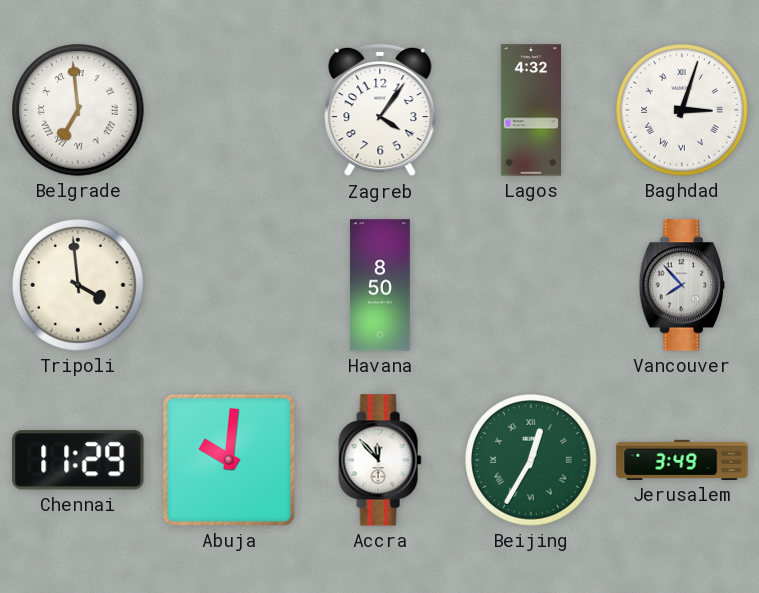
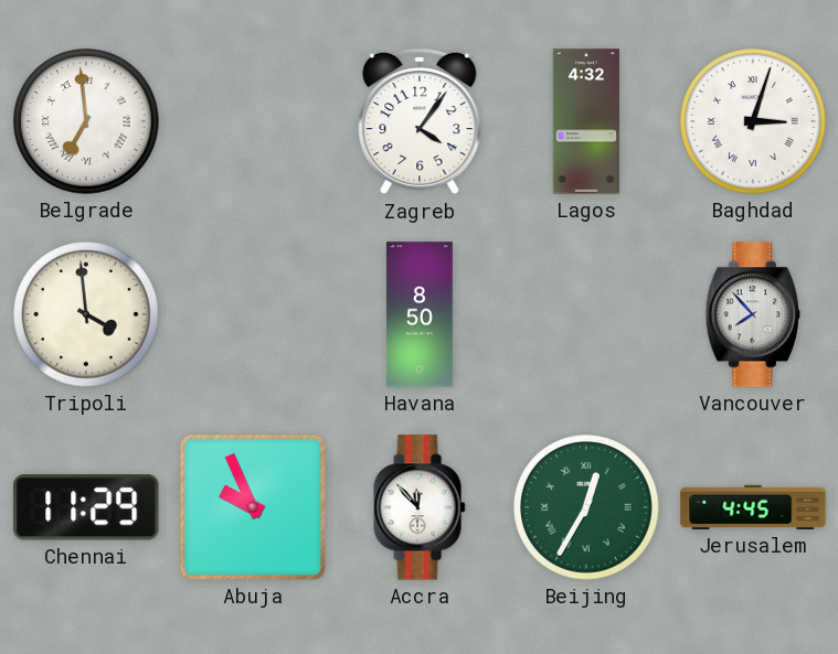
Abuja: 10:01 -> 9:56 (253, 507)
Jerusalem: 3:49 -> 4:45 (753, 507)
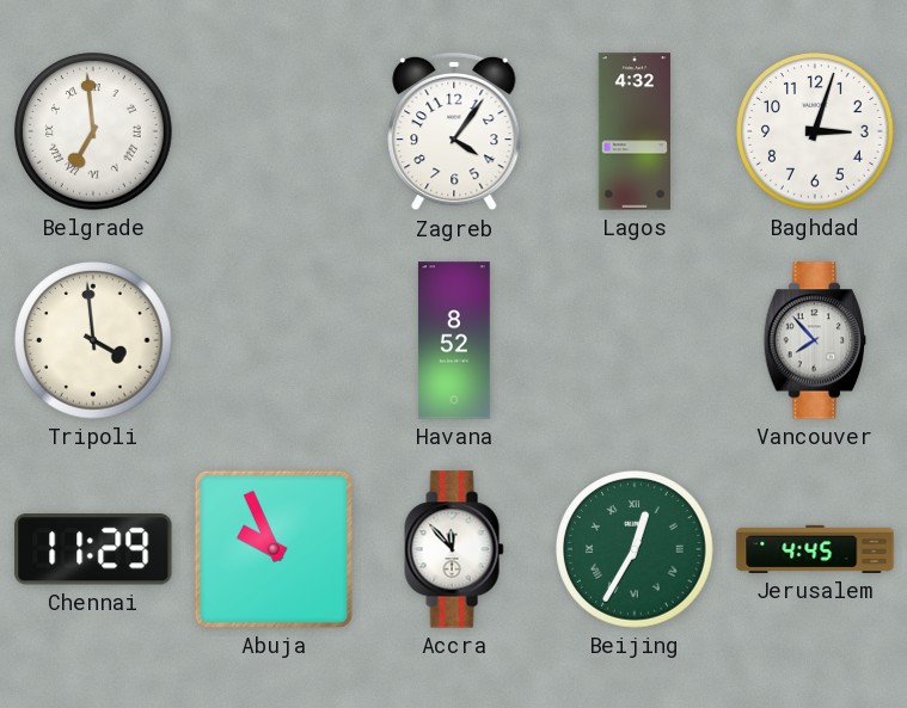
Baghdad numerals: Roman -> Arabic (815, 131)
Havana: 8:50 -> 8:52 (454, 340)
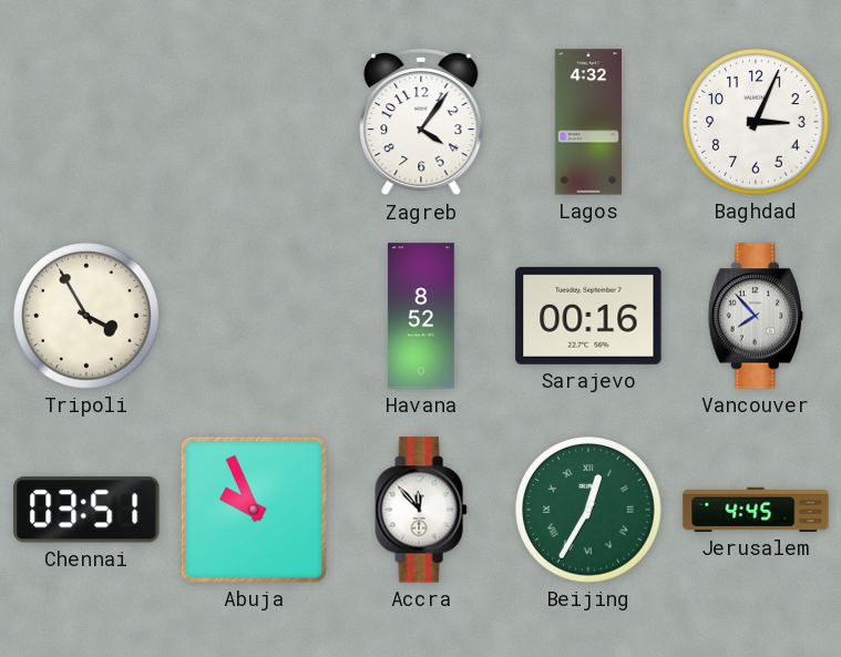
Belgrade: 6:59 -> none (93, 131)
Baghdad: 3:03 -> 3:04 (756, 122)
Tripoli: 3:59 -> 3:55 (86, 316)
Sarajevo: none -> 00:16 (588, 316)
Chennai: 11:29 -> 03:51 (86, 510)
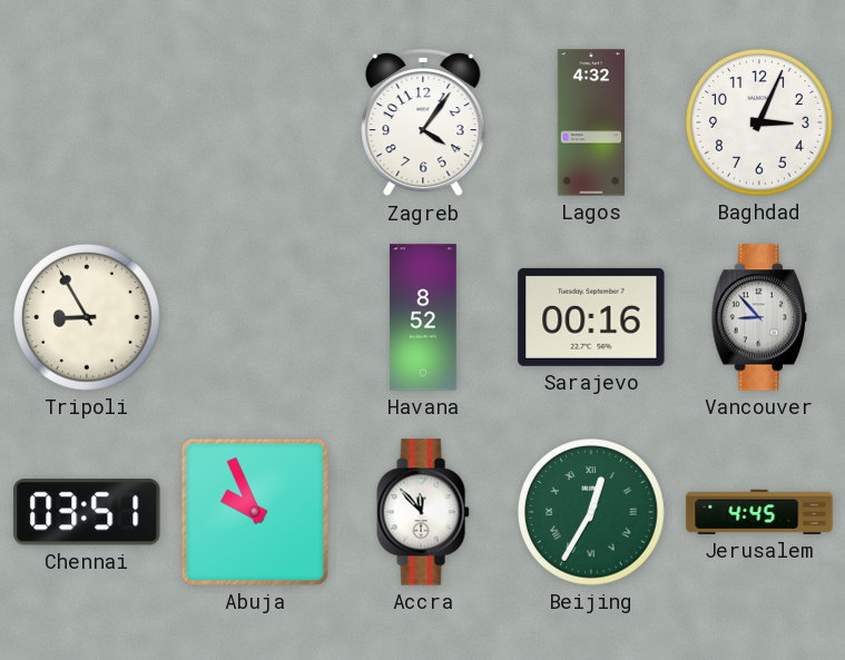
Tripoli: 3:55 -> 8:55 (87, 317)
Vancouver: 7:53 -> 8:53 (758, 317)
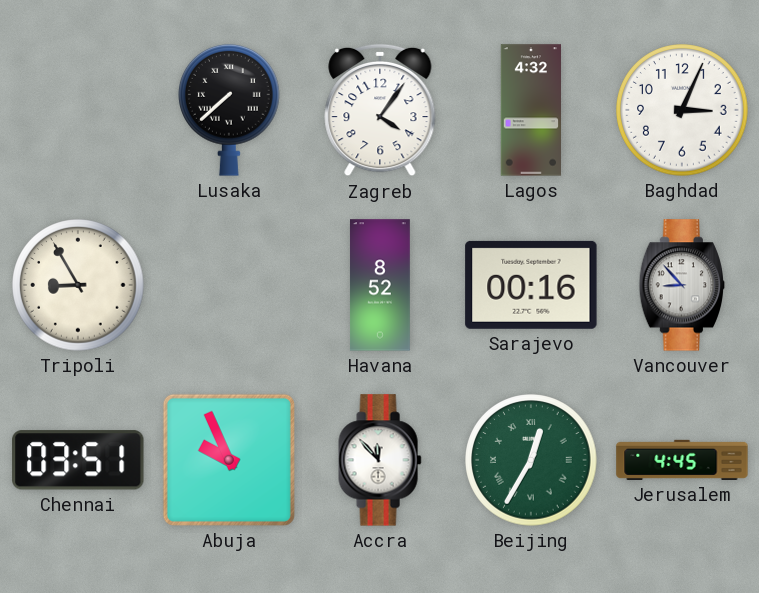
Lusaka: none -> 7:38 (230, 110)
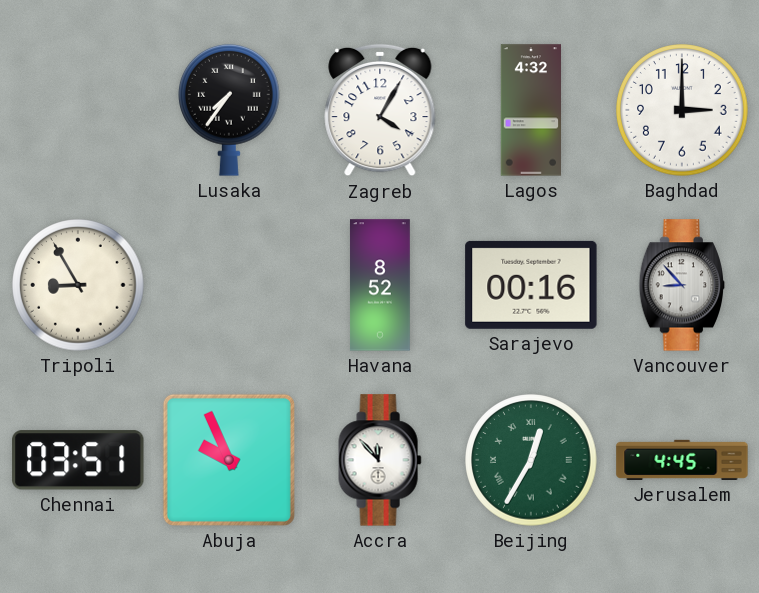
Lusaka: 7:38 -> 7:36 (230, 110)
Zagreb: 4:06 -> 4:05 (380, 110)
Baghdad: 3:04 -> 3:00 (682, 110)
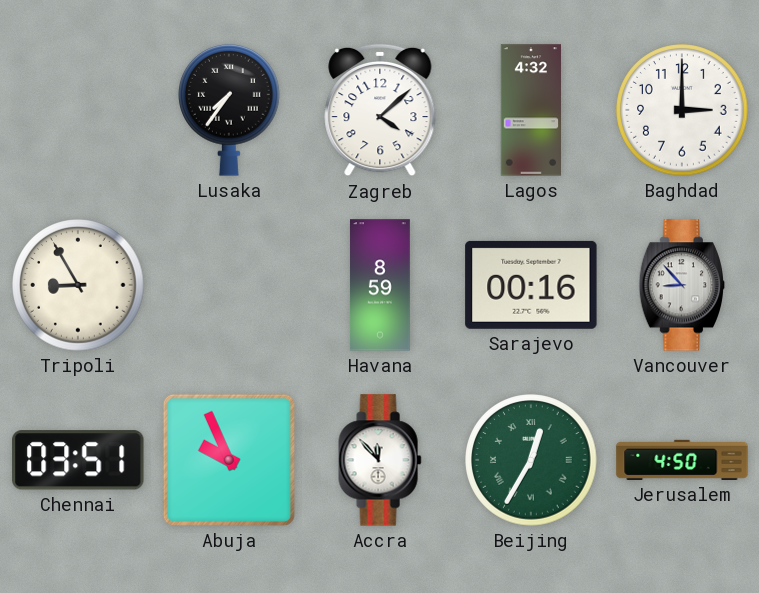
Zagreb: 4:05 -> 4:08 (380, 110)
Havana: 8:52 -> 8:59 (380, 285)
Jerusalem: 4:45 -> 4:50 (682, 460)
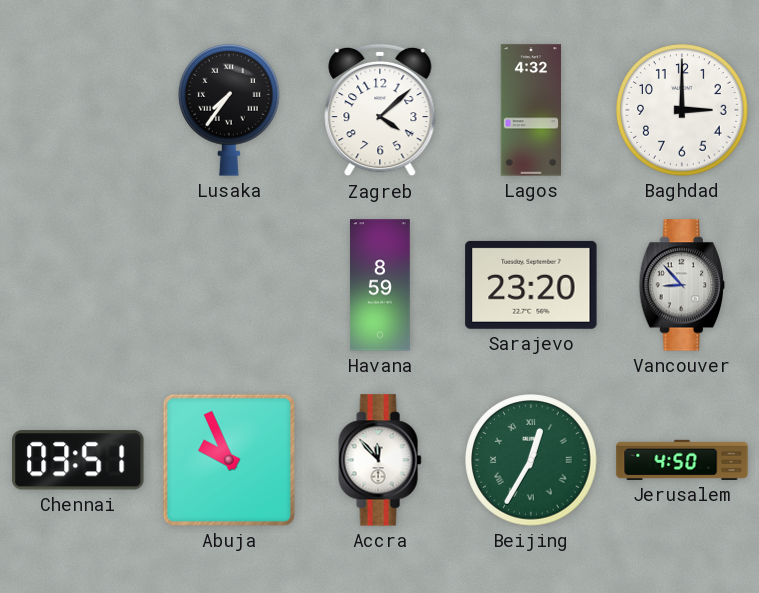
Tripoli: 8:55 -> none (78, 285)
Sarajevo: 00:16 -> 23:20 (531, 285)
